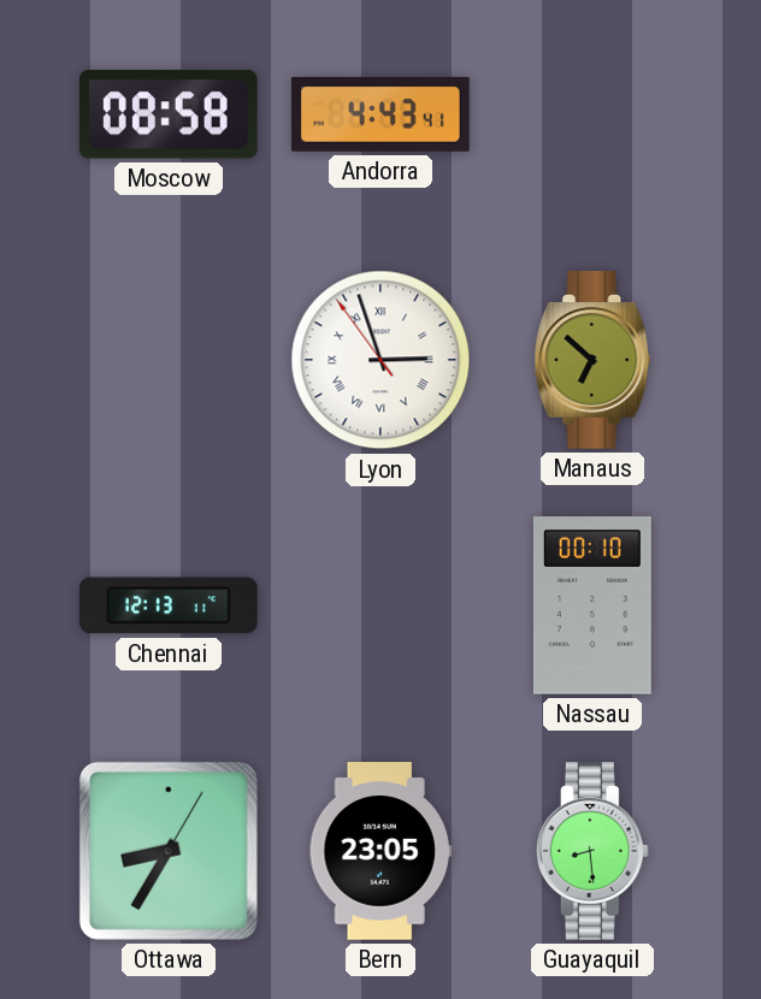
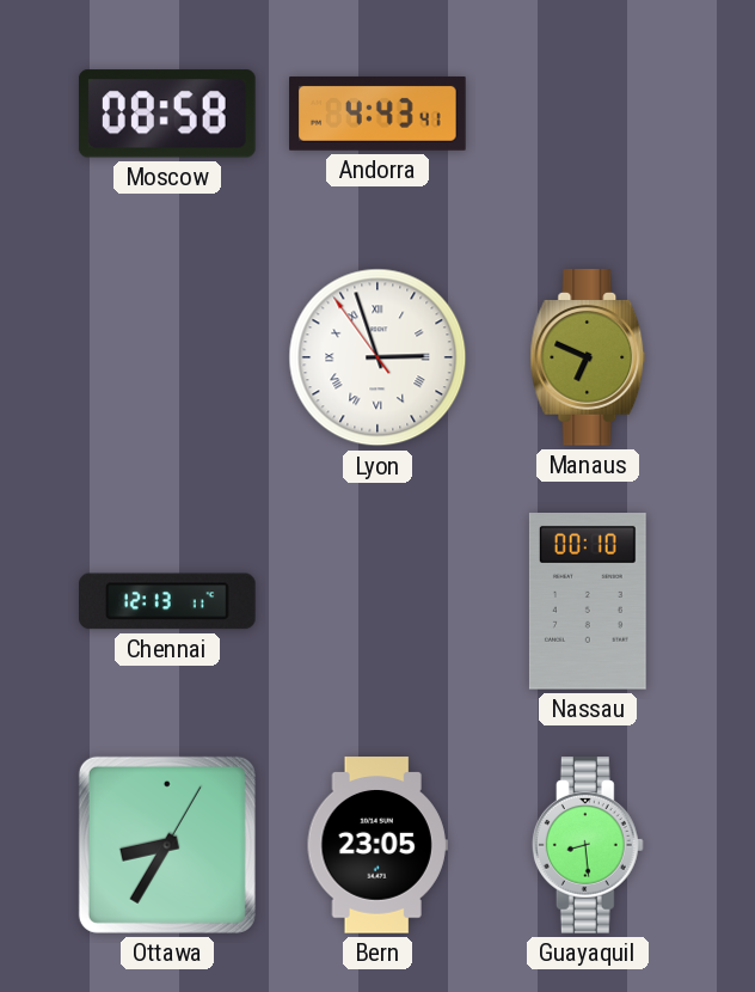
Manaus: 6:52 -> 6:49 (588, 357)
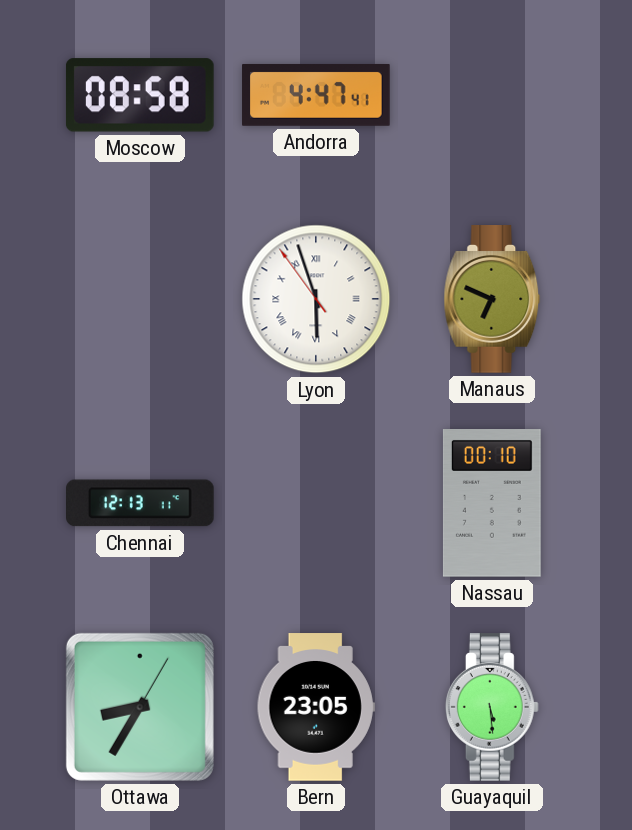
Andorra: 4:43 -> 4:47 (316, 95)
Lyon: 2:56 -> 5:56 (316, 299)
Guayaquil: 8:29 -> 5:29 (492, 707)
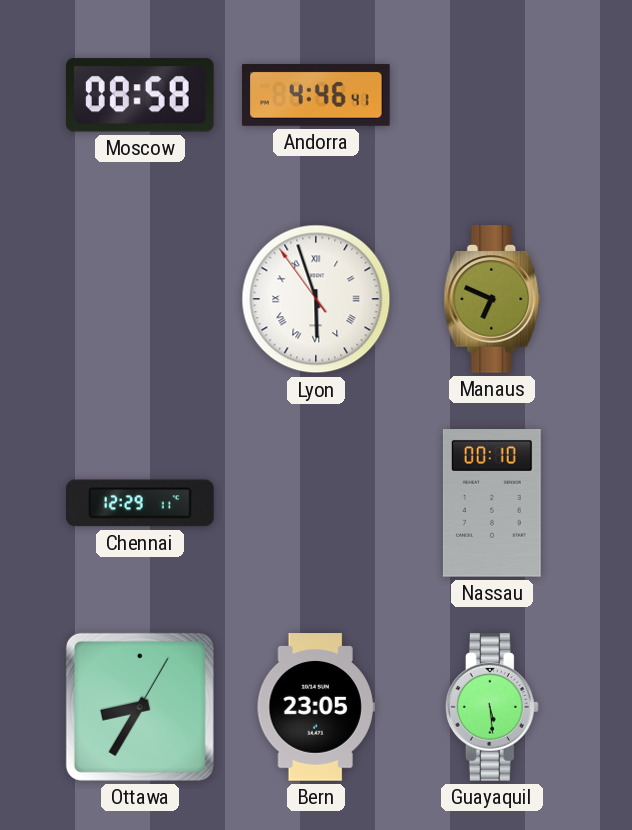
Andorra: 4:47 -> 4:46 (316, 95)
Chennai: 12:13 -> 12:29 (141, 503)
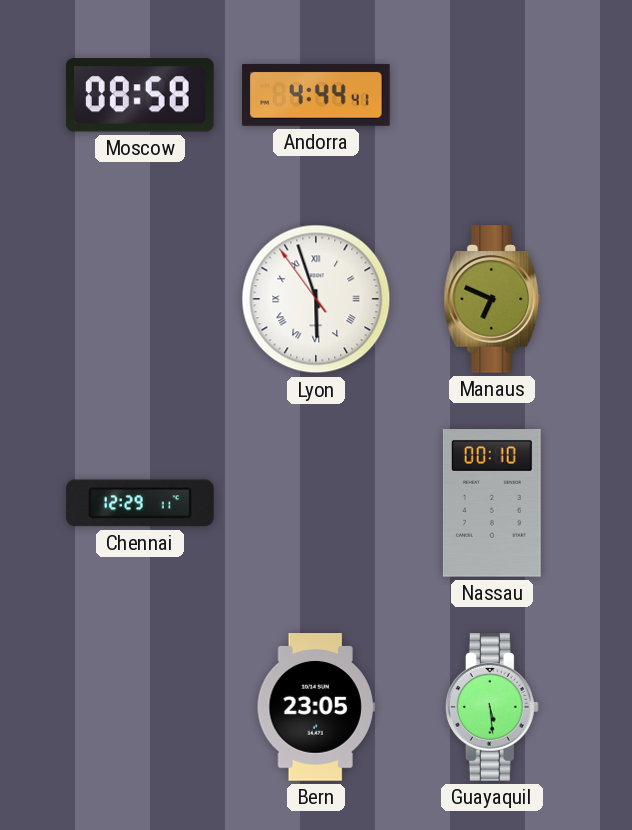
Andorra: 4:46 -> 4:44 (316, 95)
Ottawa: 8:35 -> none (140, 707)
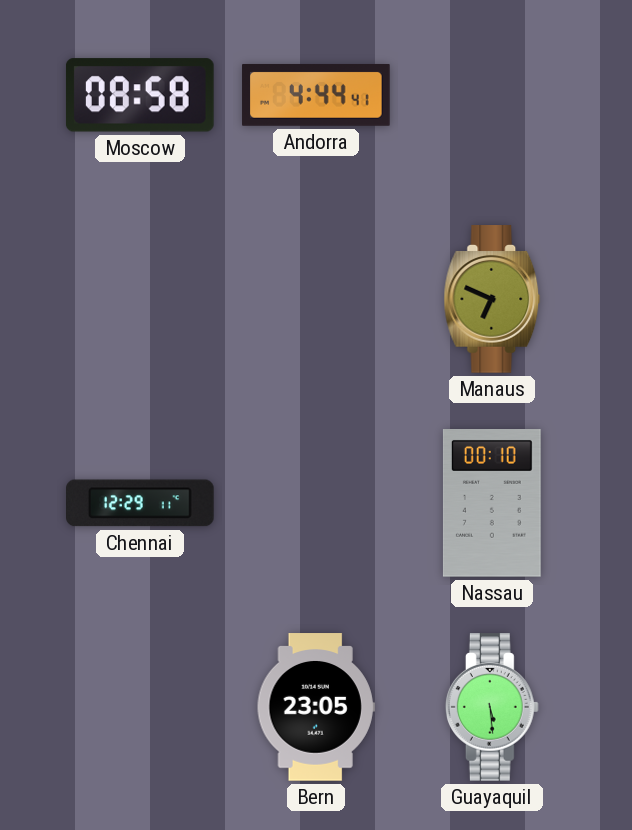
Lyon: 5:56 -> none (316, 299)
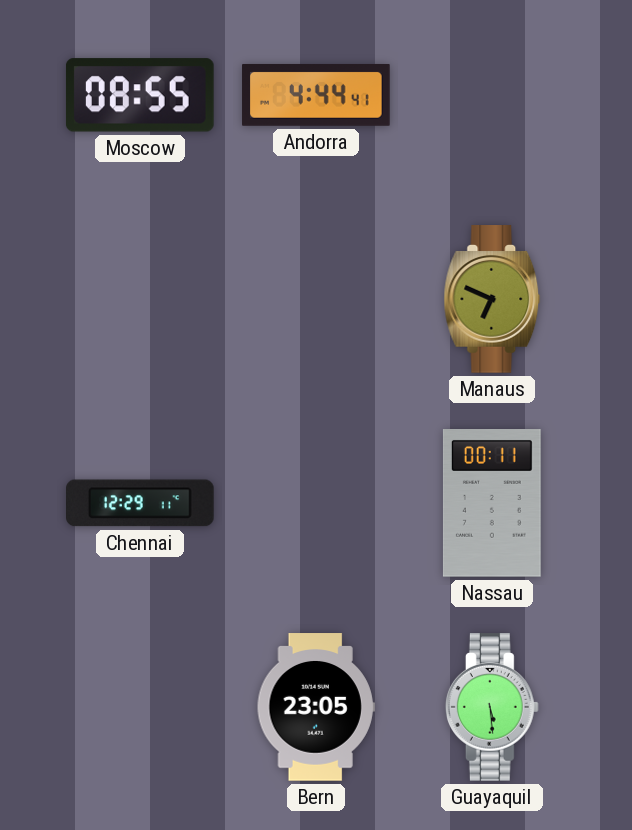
Moscow: 08:58 -> 08:55 (140, 95)
Nassau: 00:10 -> 00:11 (492, 504)
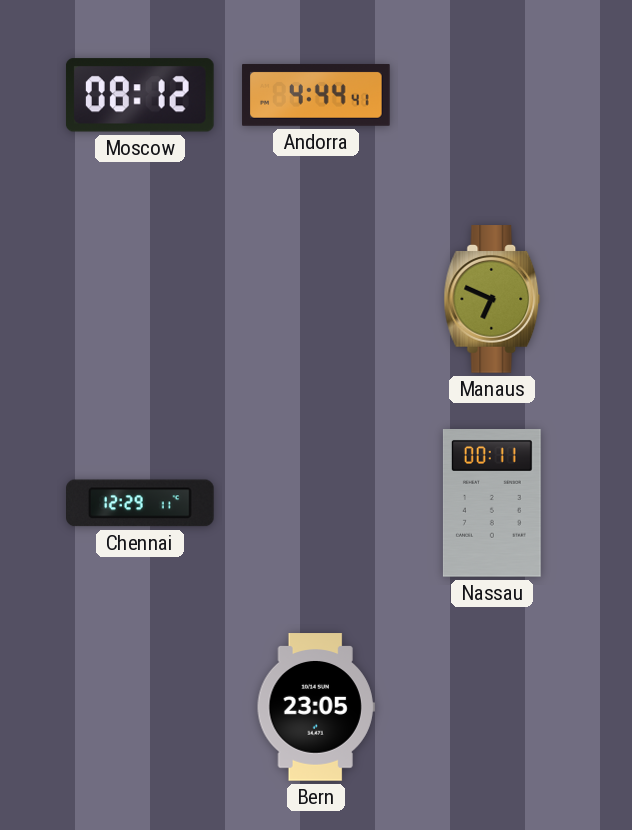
Moscow: 08:55 -> 08:12 (140, 95)
Guayaquil: 5:29 -> none (492, 707)
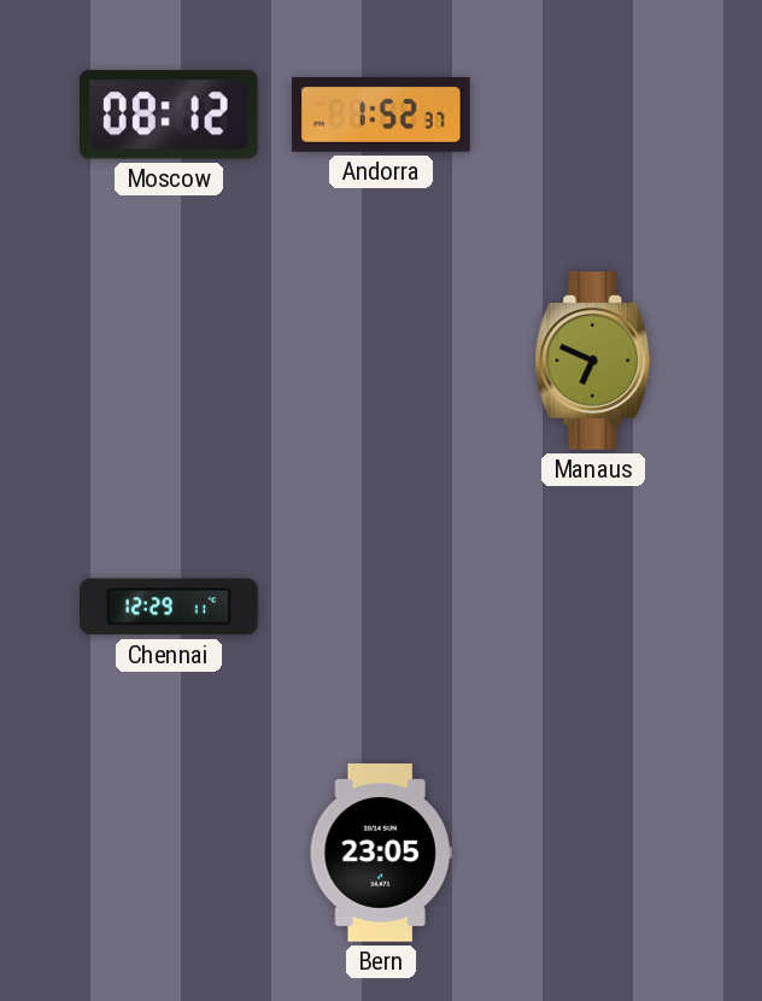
Andorra: 4:44 -> 1:52 (381, 115)
Nassau: 00:11 -> none (492, 504)
